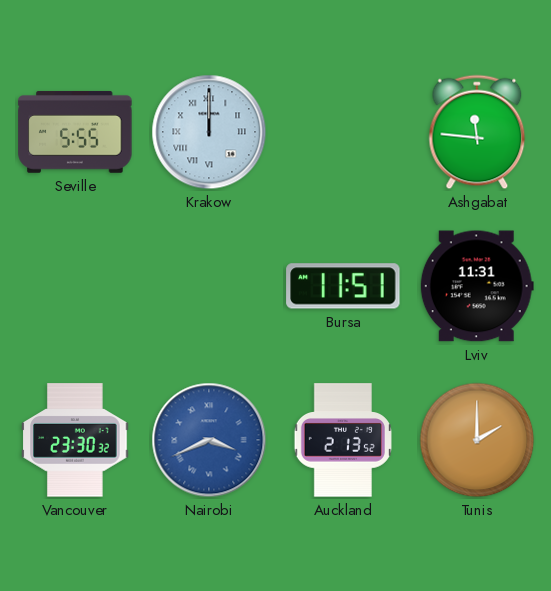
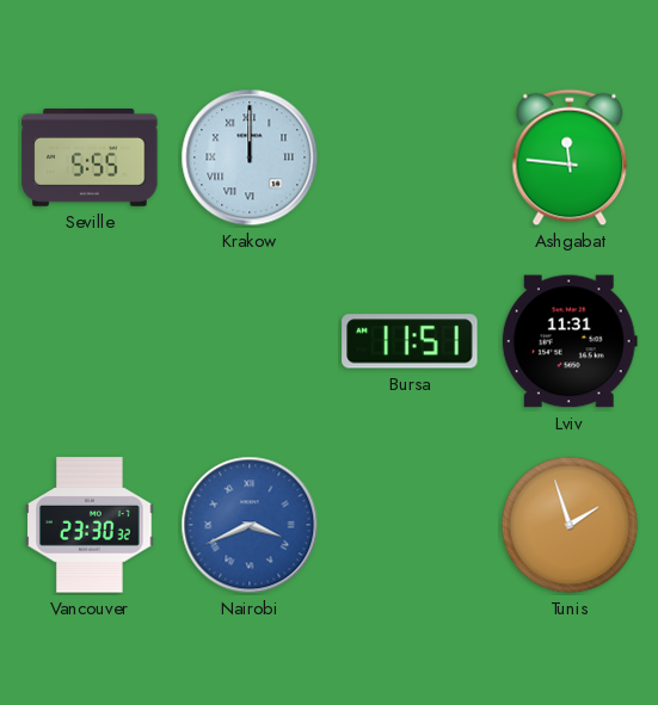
Auckland: 2:13 -> none (343, 440)
Tunis: 2:00 -> 1:57 (570, 525)
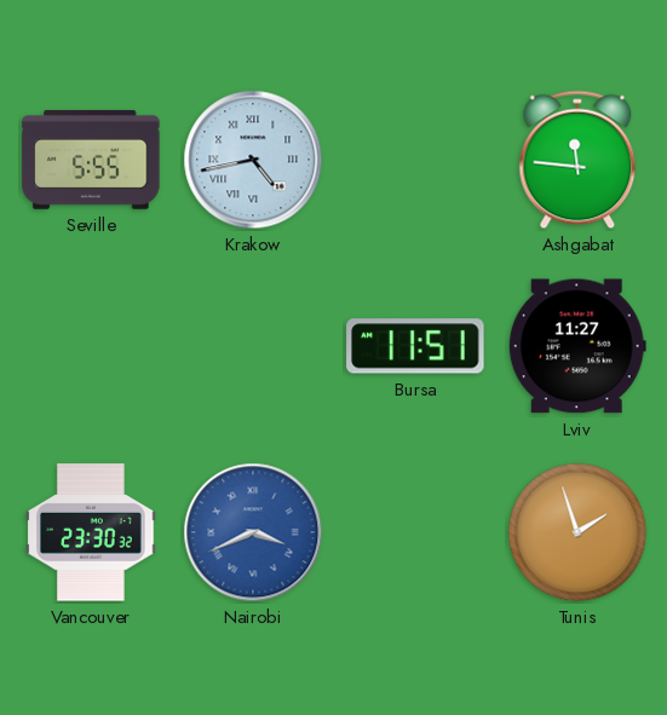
Krakow: 12:00 -> 4:43 (253, 160)
Lviv: 11:31 -> 11:27 (577, 346)
